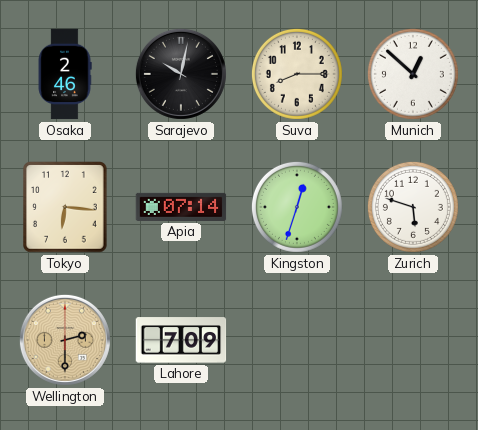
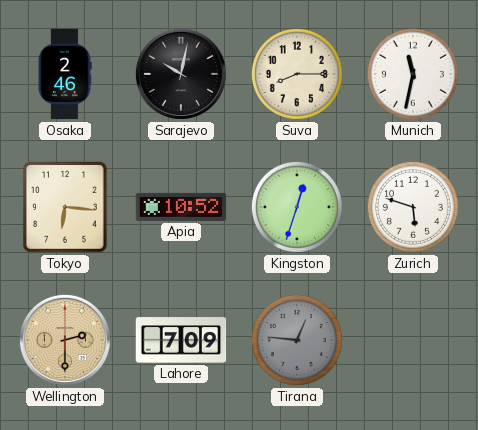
Munich: 12:52 -> 11:32 (413, 74)
Apia: 07:14 -> 10:52 (181, 207)
Tirana: none -> 12:46 (297, 340)
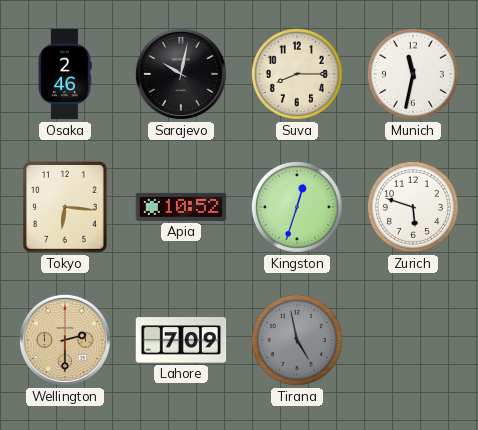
Tirana: 12:46 -> 4:58 (297, 340)
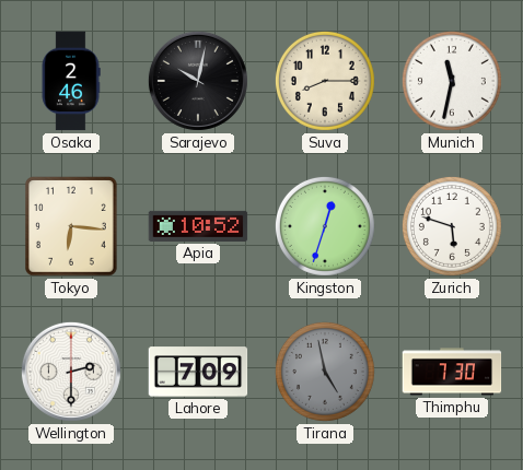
Wellington dial: champagne -> white (71, 372)
Thimphu: none -> 7:30 (452, 372)
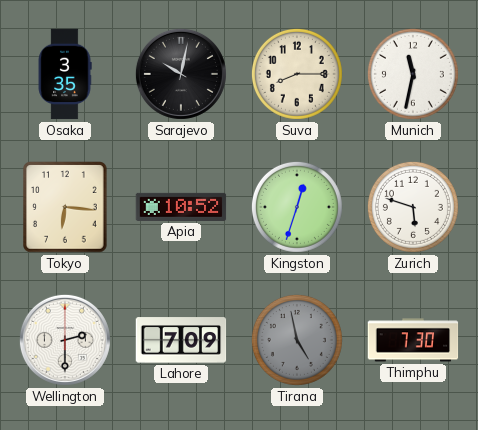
Osaka: 2:46 -> 3:35 (65, 74)
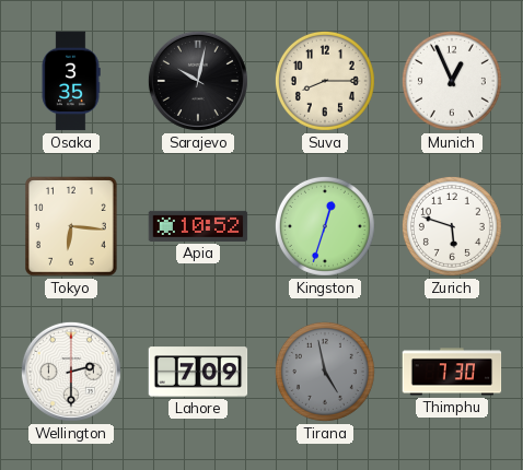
Munich: 11:32 -> 12:56 (452, 81)
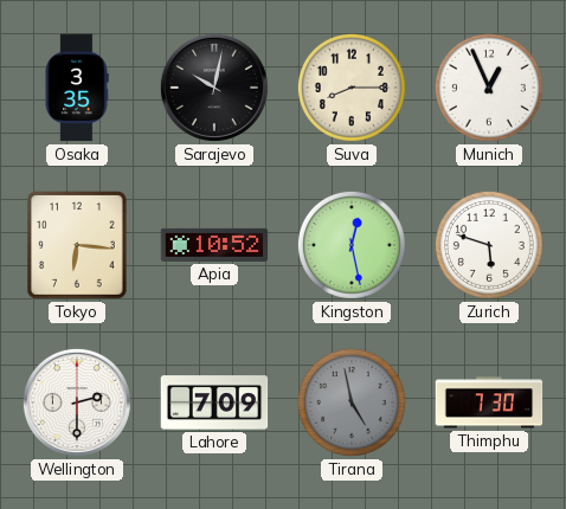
Kingston: 12:33 -> 12:28 (352, 245)
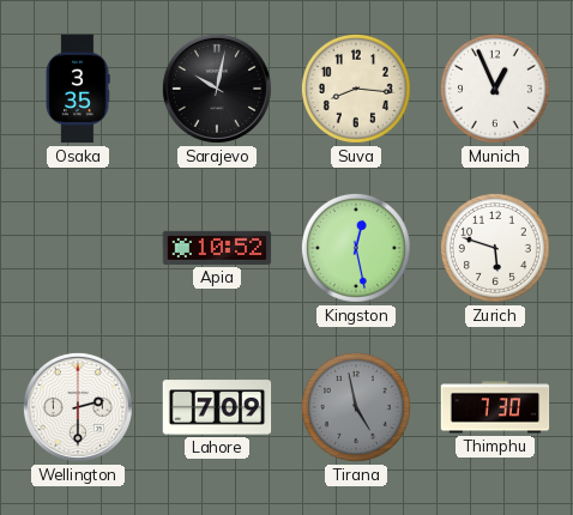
Suva: 8:15 -> 8:16 (356, 89)
Tokyo: 6:16 -> none (78, 245)
